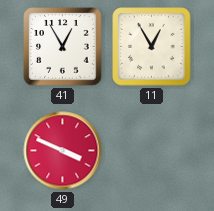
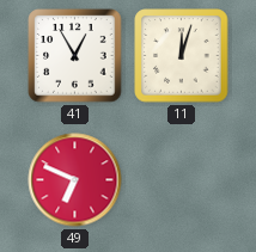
11: 12:55 -> 12:03 (182, 56)
49: 3:49 -> 6:49 (75, 180)
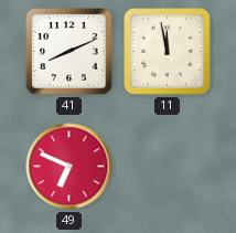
41: 12:55 -> 8:11 (69, 52)
11: 12:03 -> 11:58 (168, 52)
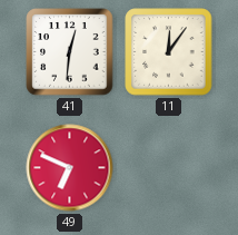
41: 8:11 -> 12:31 (70, 52)
11: 11:58 -> 12:06 (169, 52)
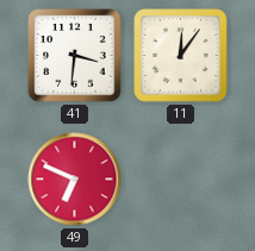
41: 12:31 -> 3:31 (75, 56)
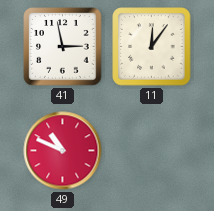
41: 3:31 -> 2:58 (63, 47)
49: 6:49 -> 10:49 (63, 151)
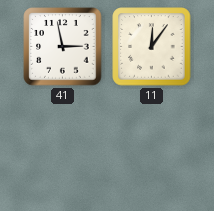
49: 10:49 -> none (63, 151)
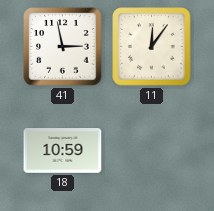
18: none -> 10:59 (63, 151)
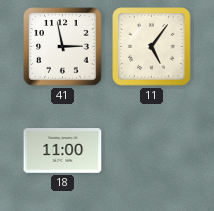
11: 12:06 -> 5:06 (152, 47)
18: 10:59 -> 11:00 (63, 151)
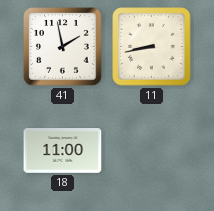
41: 2:58 -> 1:58 (63, 47)
11: 5:06 -> 8:43 (152, 47)
